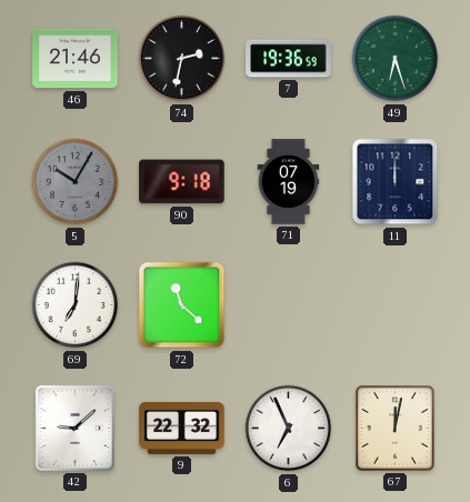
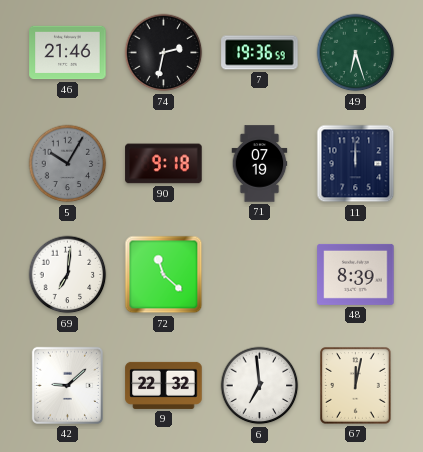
48: none -> 8:39 (356, 274)
6: 6:56 -> 6:59 (260, 386)
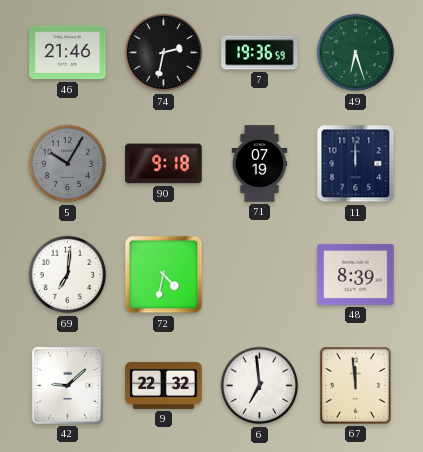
72: 11:22 -> 4:32 (164, 275)
67: 12:02 -> 11:59 (356, 386)
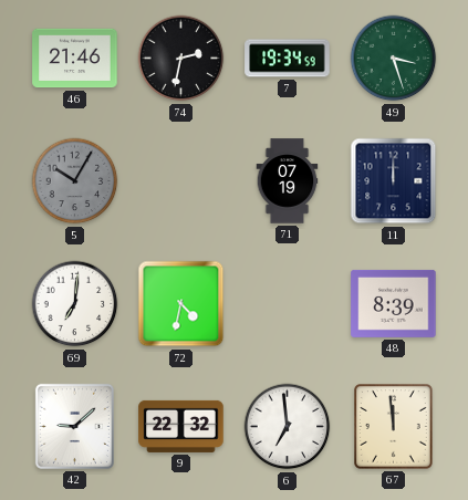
7: 19:36 -> 19:34 (288, 59)
49: 6:27 -> 3:27 (394, 59)
90: 9:18 -> none (164, 164)
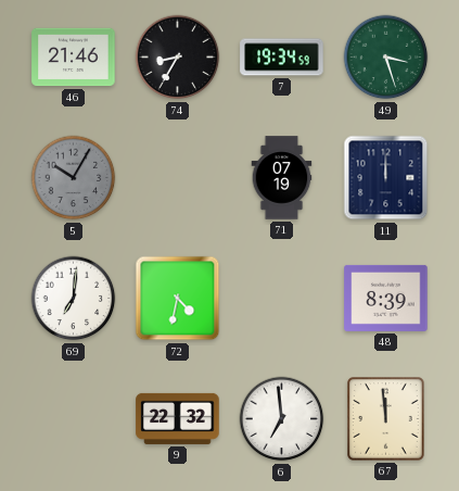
74: 2:32 -> 8:35 (178, 58)
42: 9:08 -> none (74, 426)
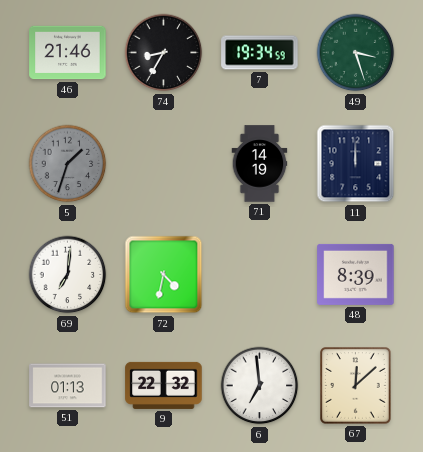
5: 10:05 -> 1:33 (68, 164)
71: 07:19 -> 14:19 (260, 164)
51: none -> 01:13 (68, 386)
67: 11:59 -> 12:08 (356, 386)
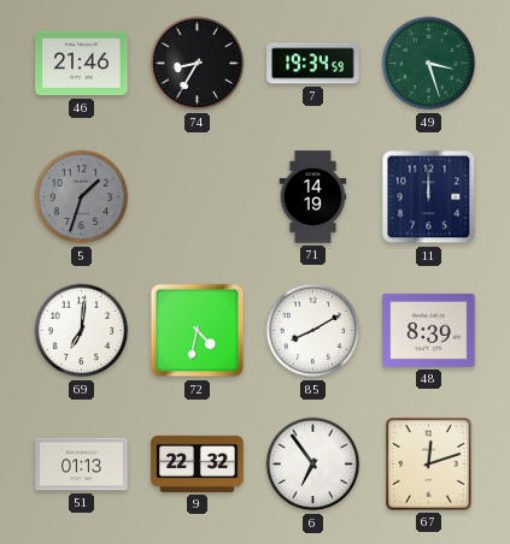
85: none -> 8:10 (313, 331)
6: 6:59 -> 6:54 (313, 465)
67: 12:08 -> 12:12 (429, 465)
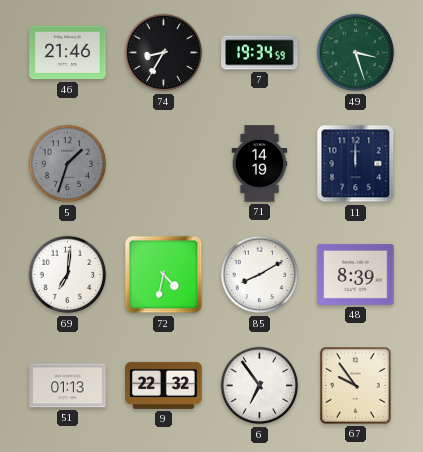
67: 12:12 -> 9:54 (356, 386)
